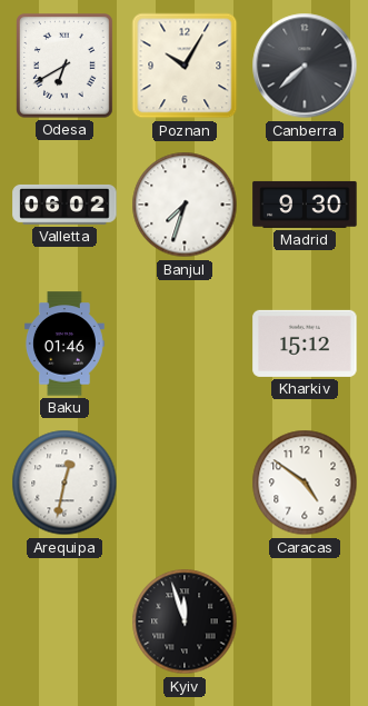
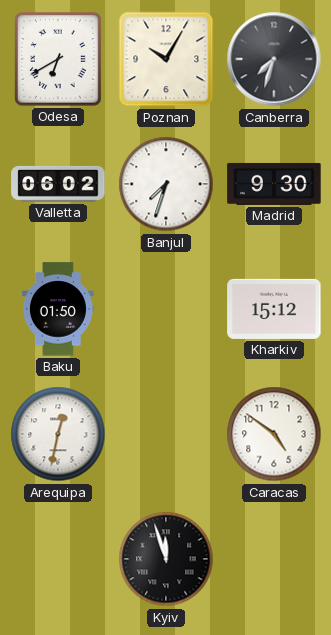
Canberra: 7:38 -> 7:33 (274, 59)
Baku: 01:46 -> 01:50 (58, 309)
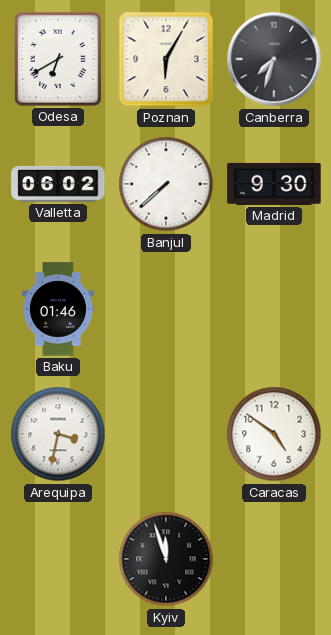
Poznan: 10:05 -> 6:05 (166, 59)
Banjul: 7:33 -> 7:38 (166, 184)
Baku: 01:50 -> 01:46 (58, 309)
Kharkiv: 15:12 -> none (274, 309)
Arequipa: 12:32 -> 3:32 (58, 434)
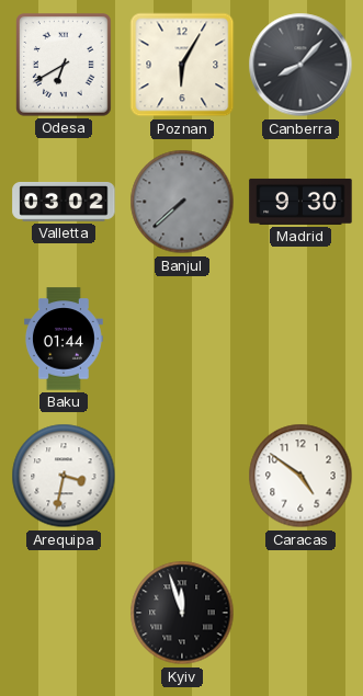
Canberra: 7:33 -> 8:07 (300, 65)
Valletta: 06:02 -> 03:02 (64, 202)
Banjul dial: white -> grey (182, 202)
Baku: 01:46 -> 01:44 (64, 339)
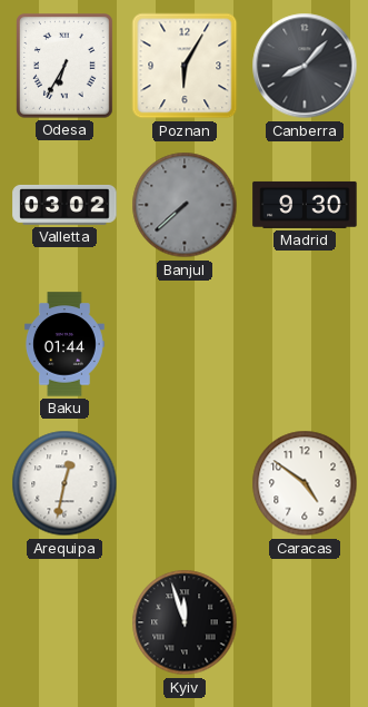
Odesa: 6:40 -> 6:35 (66, 66)
Arequipa: 3:32 -> 12:32 (64, 483)
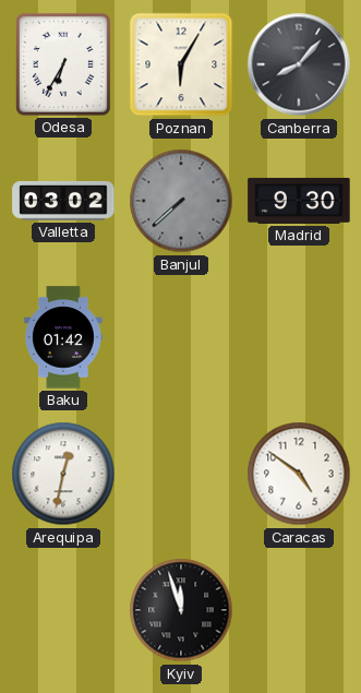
Baku: 01:44 -> 01:42 (63, 337)
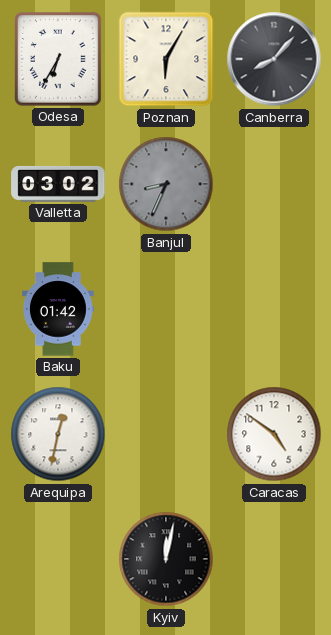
Banjul: 7:38 -> 8:34 (166, 184)
Madrid: 9:30 -> none (299, 201)
Kyiv: 11:57 -> 12:02 (166, 559)
